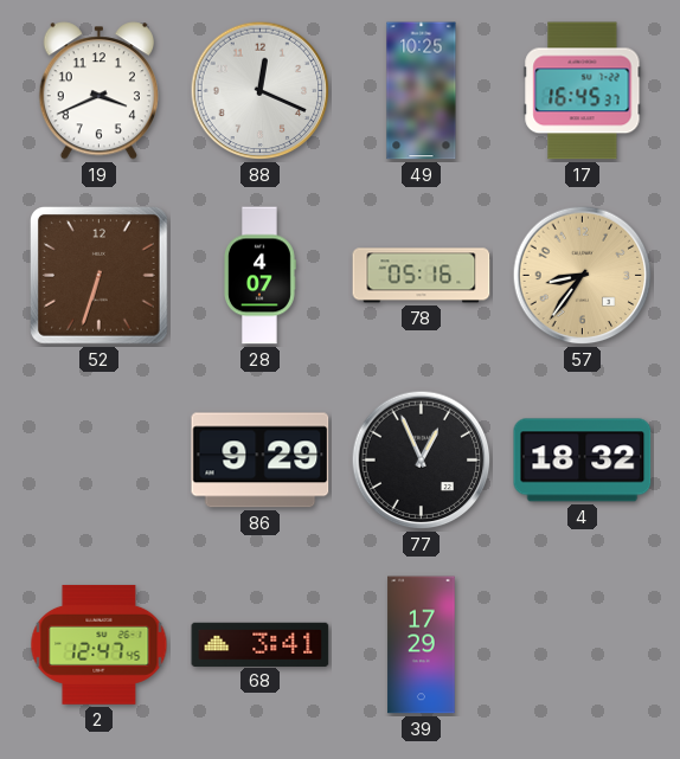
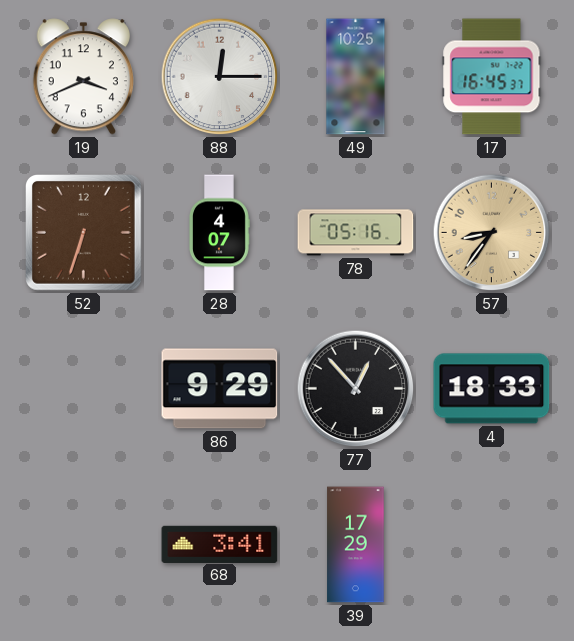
88: 12:19 -> 12:15 (220, 77)
77: 12:56 -> 12:53 (356, 389)
4: 18:32 -> 18:33 (492, 389)
2: 12:47 -> none (100, 644)
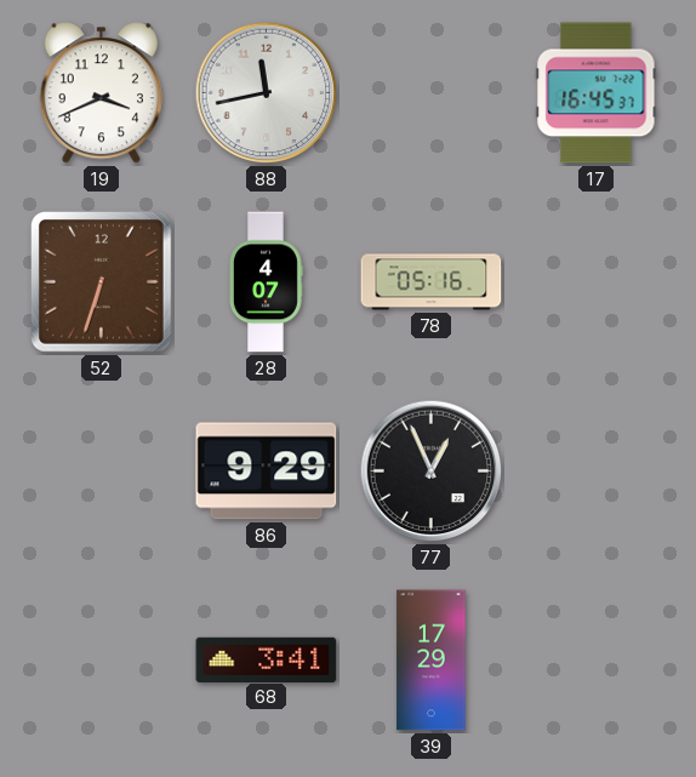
88: 12:15 -> 11:43 (267, 93)
49: 10:25 -> none (356, 77)
57: 8:36 -> none (492, 233)
77: 12:53 -> 12:56 (432, 472)
4: 18:33 -> none (492, 389)
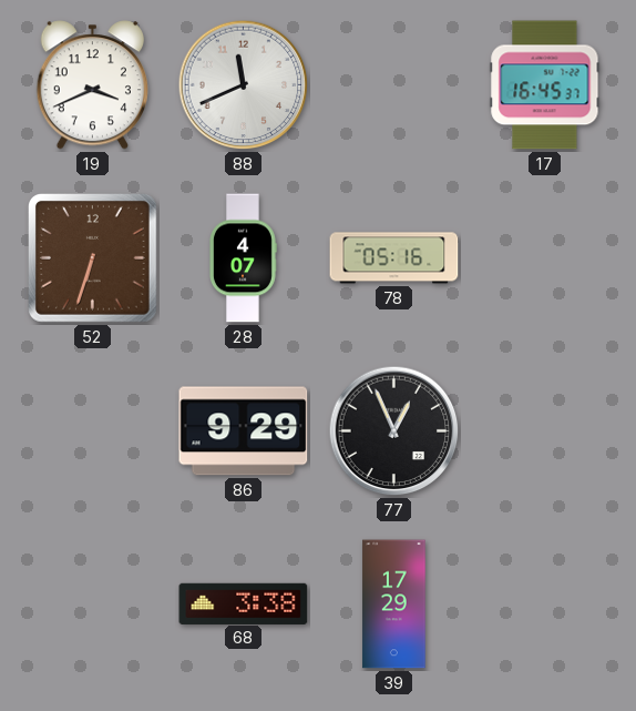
88: 11:43 -> 11:41 (244, 85)
68: 3:41 -> 3:38 (244, 603)
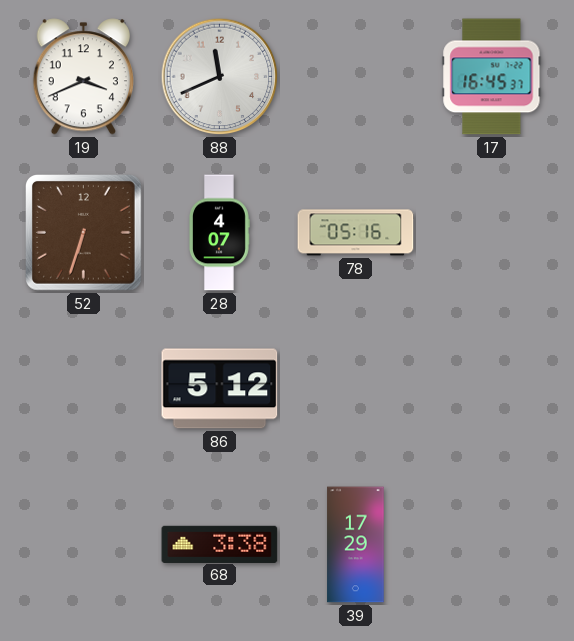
86: 9:29 -> 5:12 (220, 389)
77: 12:56 -> none (394, 431)
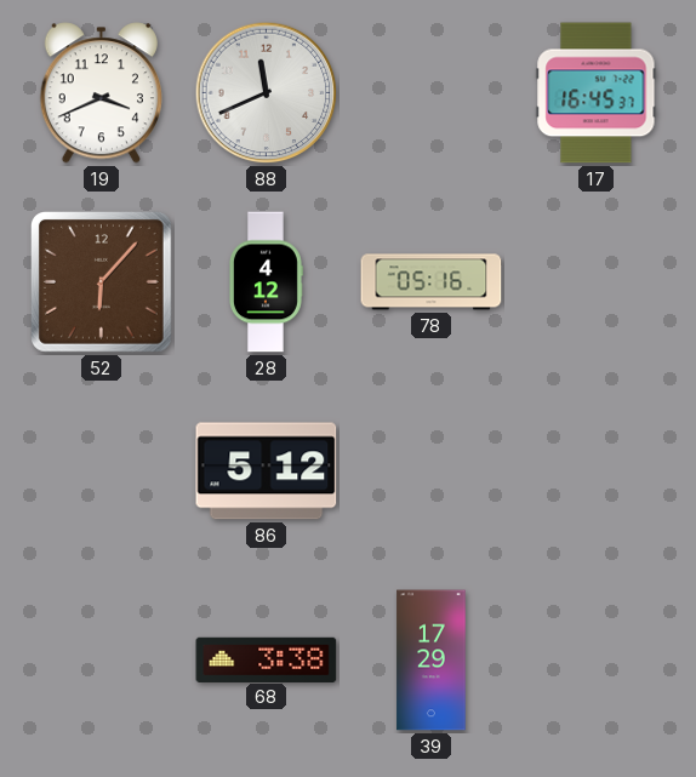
52: 6:33 -> 6:07 (102, 282)
28: 4:07 -> 4:12 (267, 282)
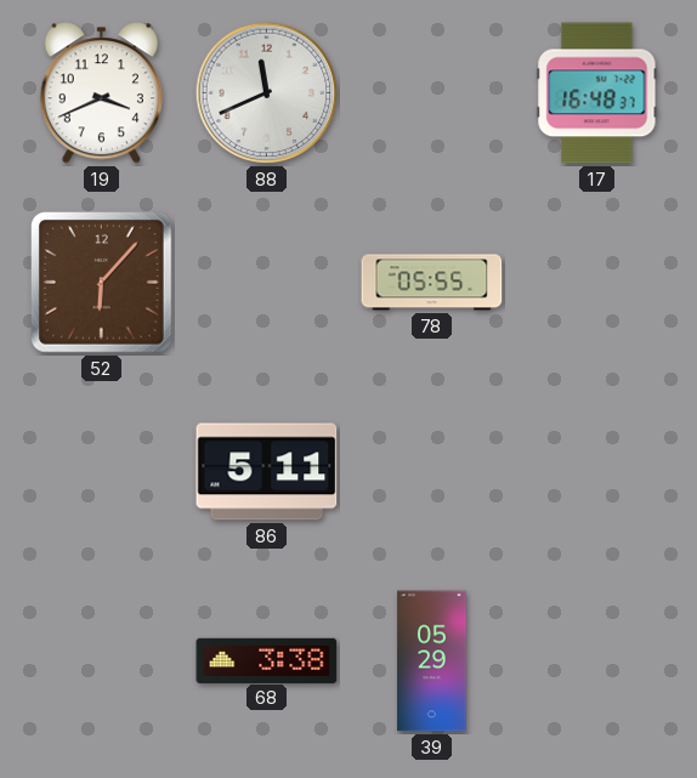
17: 16:45 -> 16:48 (597, 93)
28: 4:12 -> none (267, 282)
78: 05:16 -> 05:55 (432, 283)
86: 5:12 -> 5:11 (267, 472)
39: 17:29 -> 05:29 (432, 661)
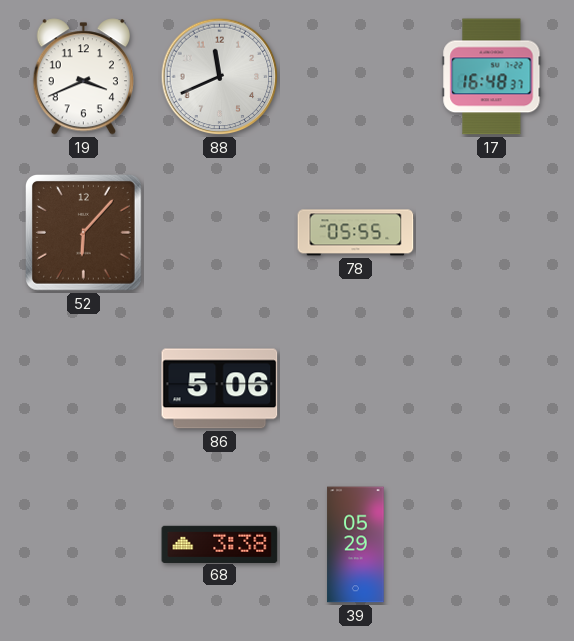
86: 5:11 -> 5:06 (220, 389)
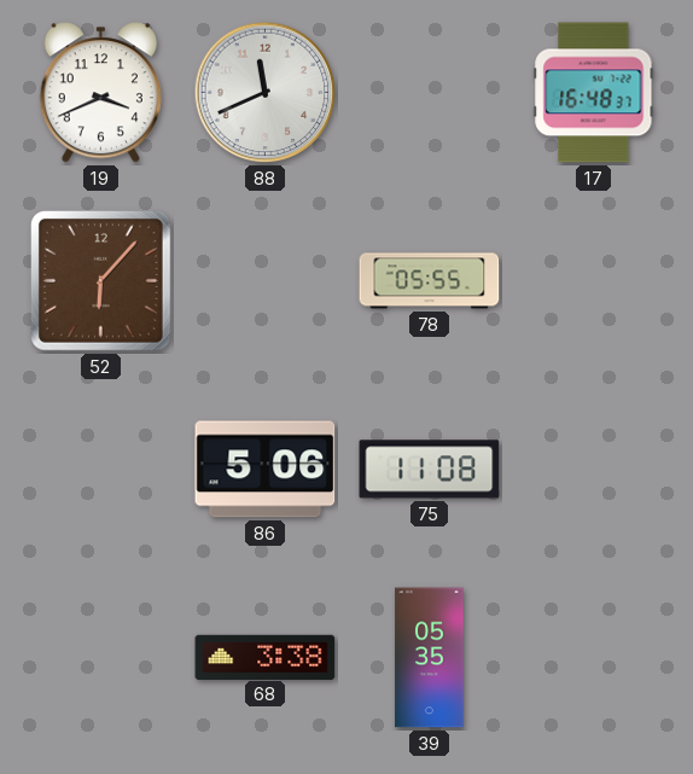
75: none -> 11:08 (430, 470)
39: 05:29 -> 05:35 (430, 658)
